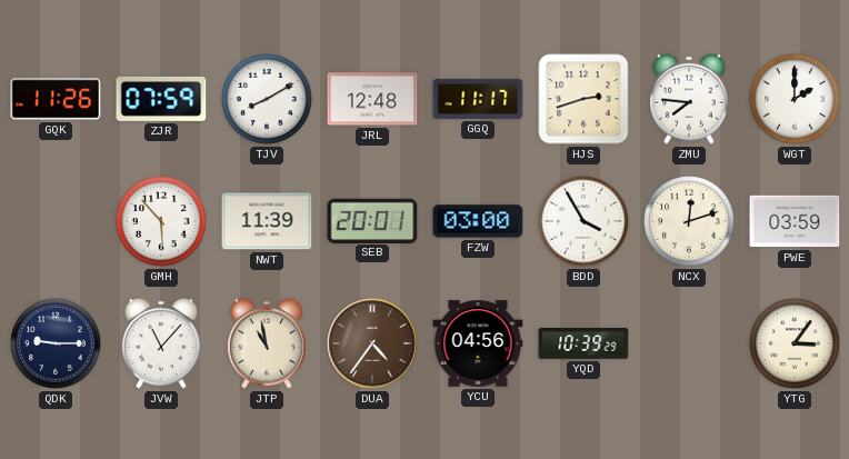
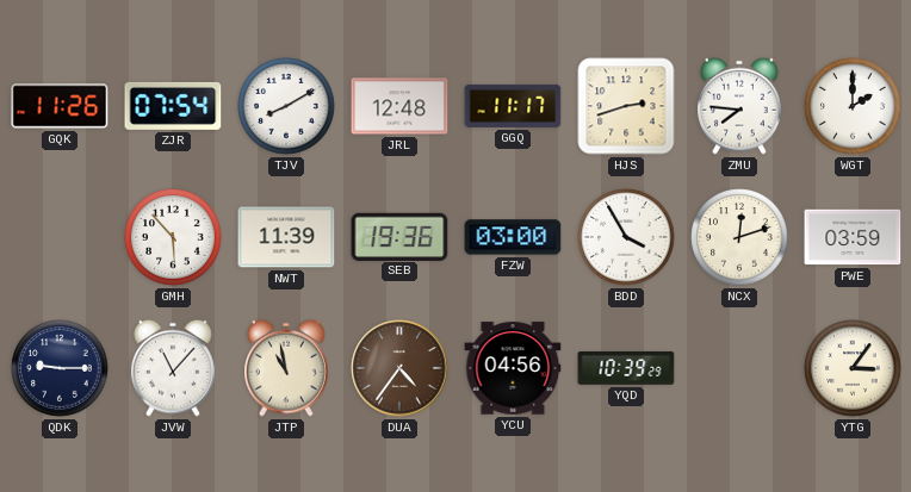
ZJR: 07:59 -> 07:54 (173, 106)
SEB: 20:01 -> 19:36 (399, 236)
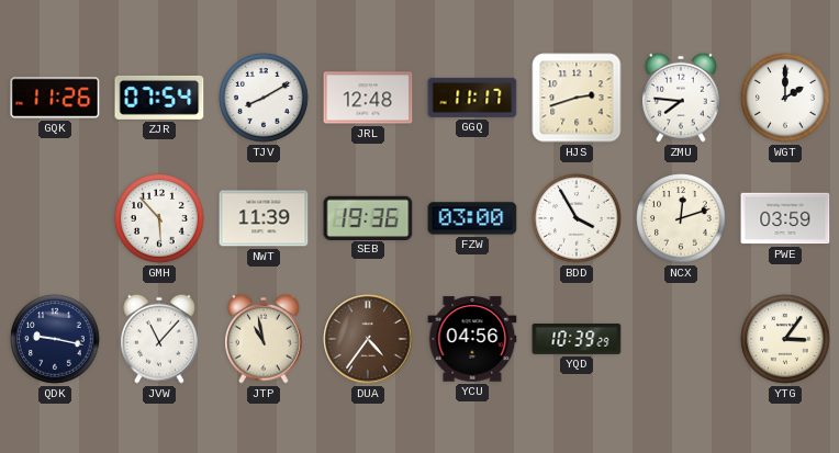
QDK: 9:15 -> 9:17 (55, 339)
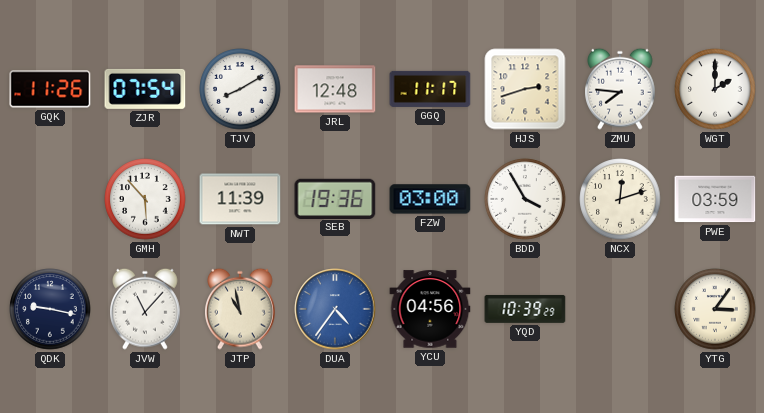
DUA dial: brown -> blue (335, 309)
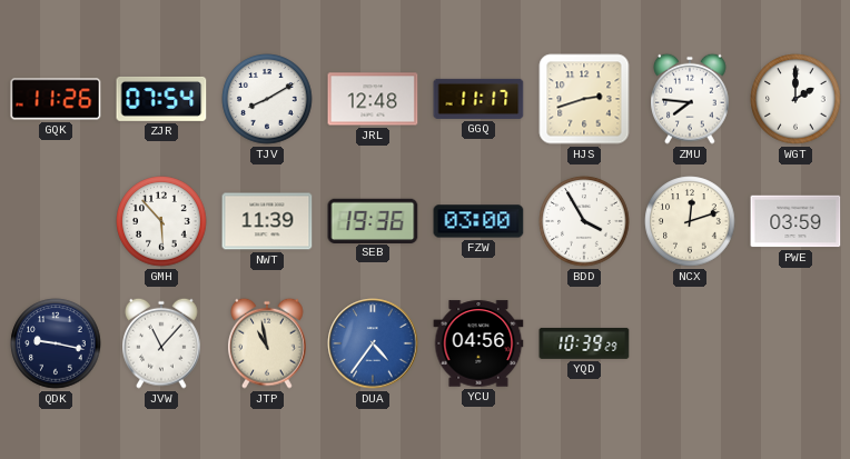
YTG: 3:06 -> none (715, 309)
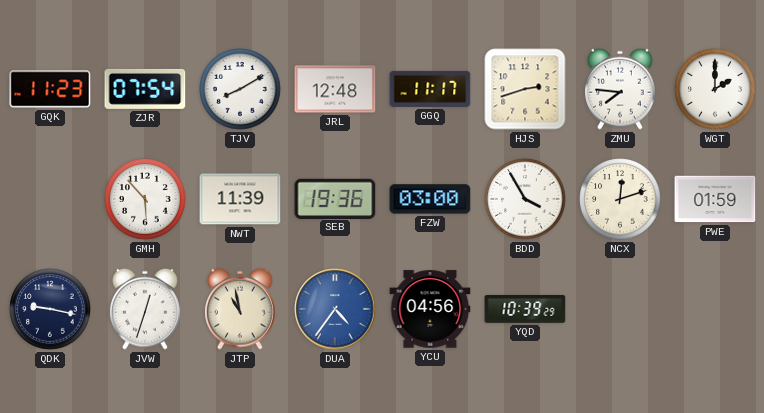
GQK: 11:26 -> 11:23 (50, 89)
PWE: 03:59 -> 01:59 (715, 199)
JVW: 11:07 -> 12:33 (146, 309)
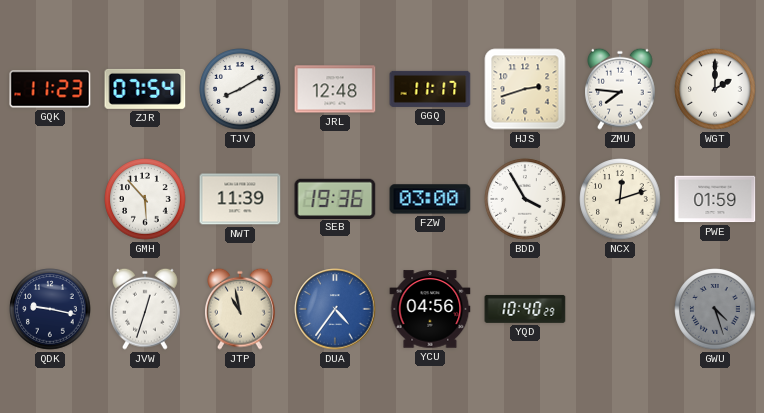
YQD: 10:39 -> 10:40 (525, 309)
GWU: none -> 4:27 (715, 309)
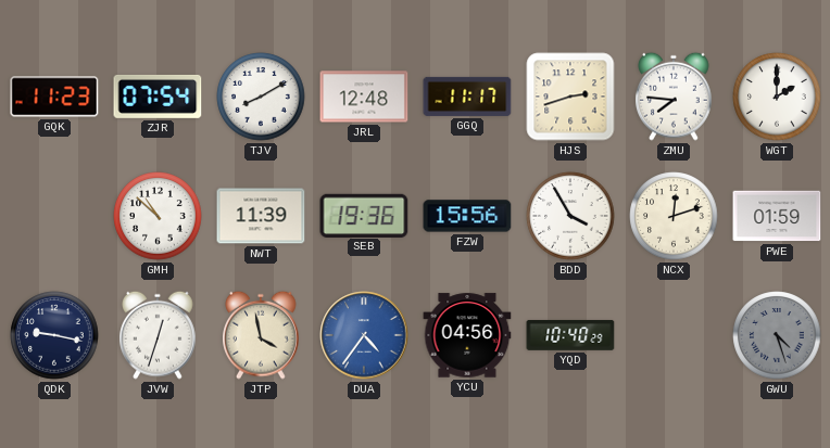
GMH: 5:53 -> 10:52 (158, 216)
FZW: 03:00 -> 15:56 (467, 216)
JTP: 10:58 -> 3:58 (262, 335)
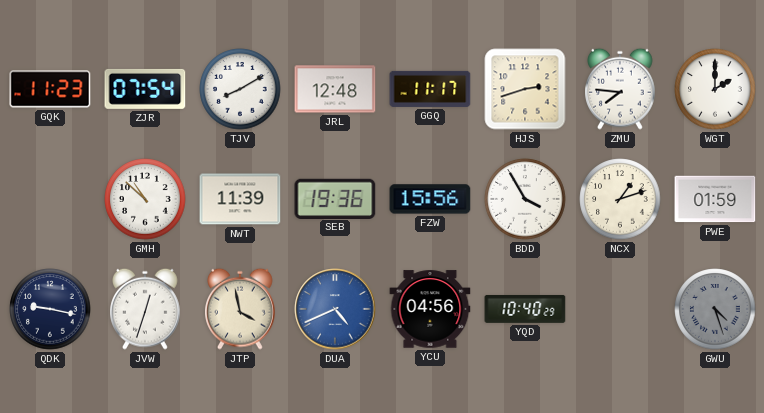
NCX: 12:12 -> 1:12 (620, 199)
DUA: 4:36 -> 4:41 (335, 309)
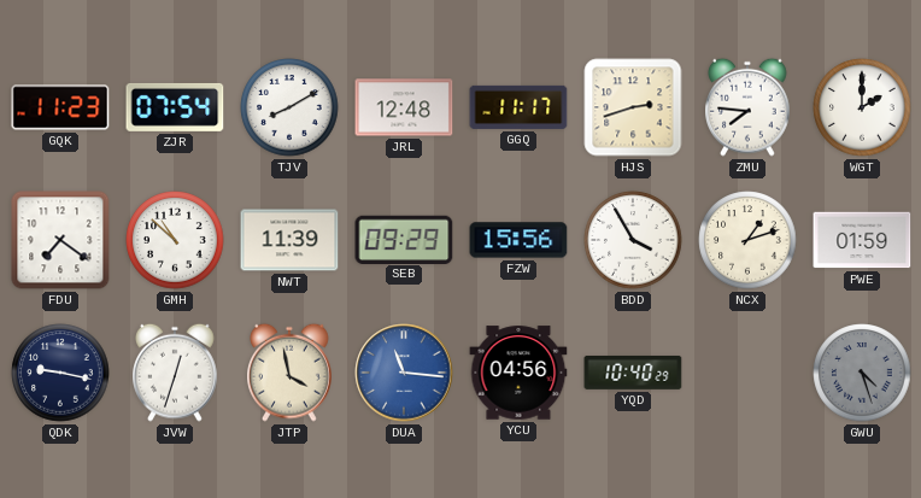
FDU: none -> 7:21 (60, 240)
SEB: 19:36 -> 09:29 (404, 239)
DUA: 4:41 -> 11:16 (404, 373)
